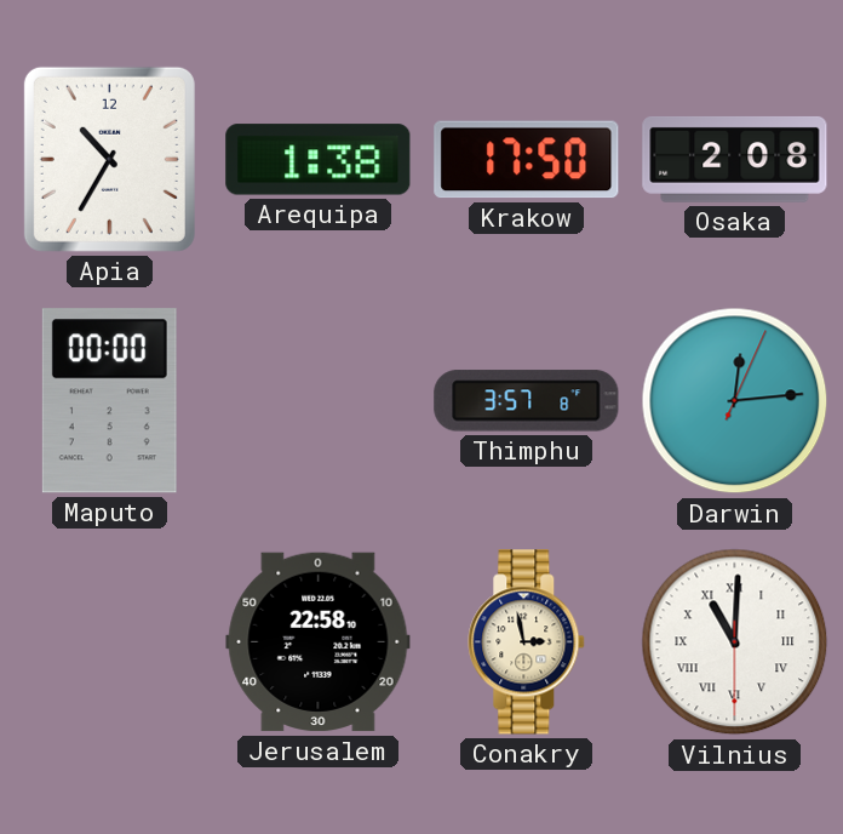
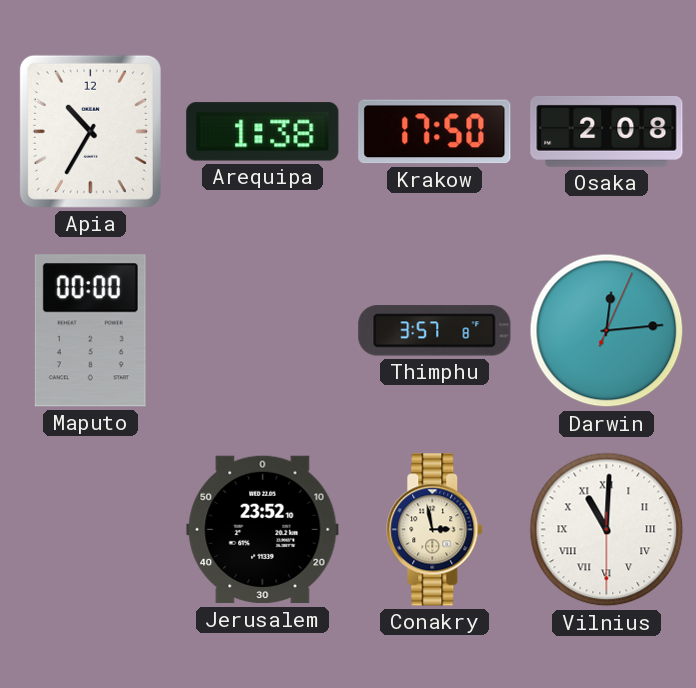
Jerusalem: 22:58 -> 23:52 (263, 530)
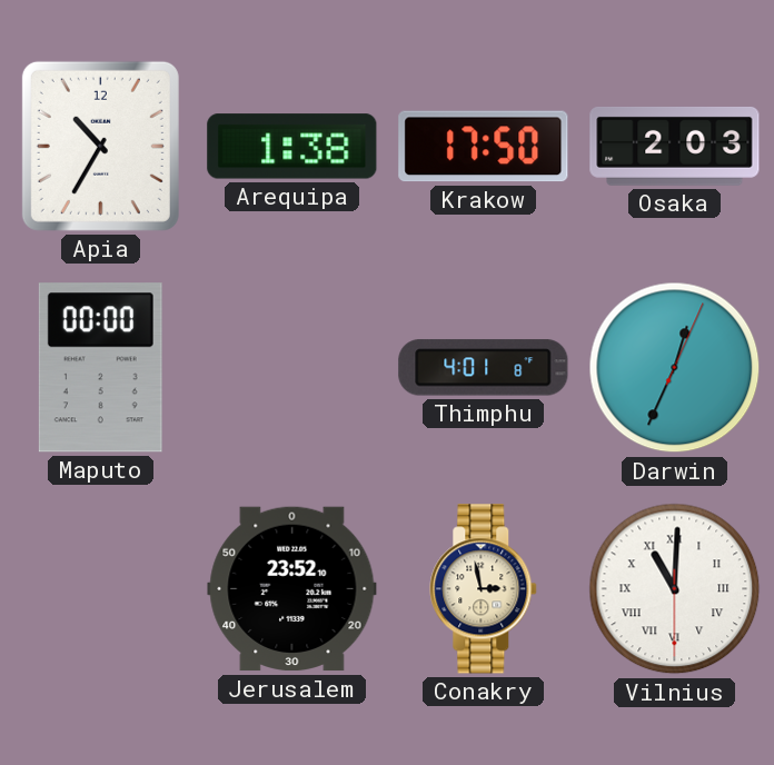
Osaka: 2:08 -> 2:03 (675, 146)
Thimphu: 3:57 -> 4:01 (484, 368)
Darwin: 12:14 -> 12:34 (675, 368)
